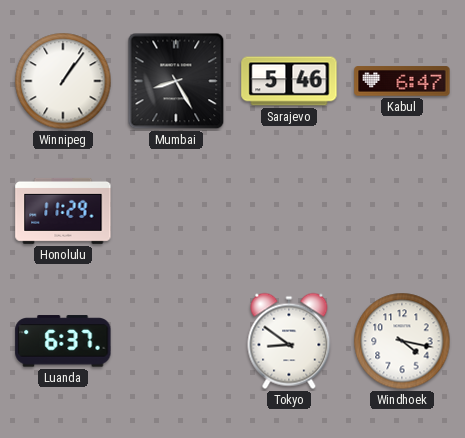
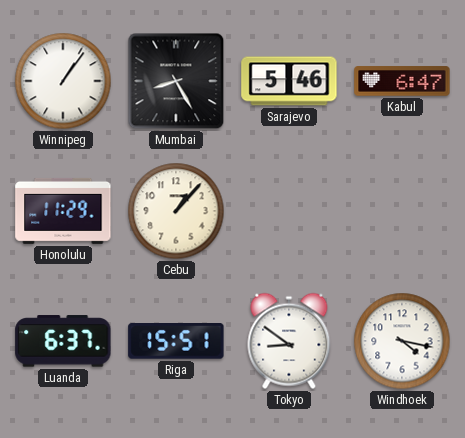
Cebu: none -> 1:07 (176, 211)
Riga: none -> 15:51 (176, 342)
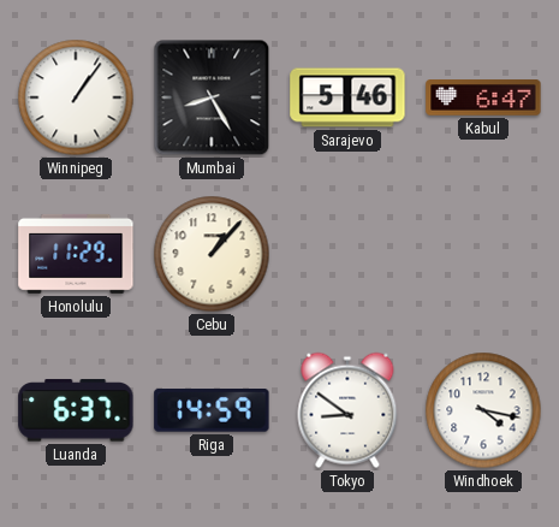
Riga: 15:51 -> 14:59 (212, 411)
